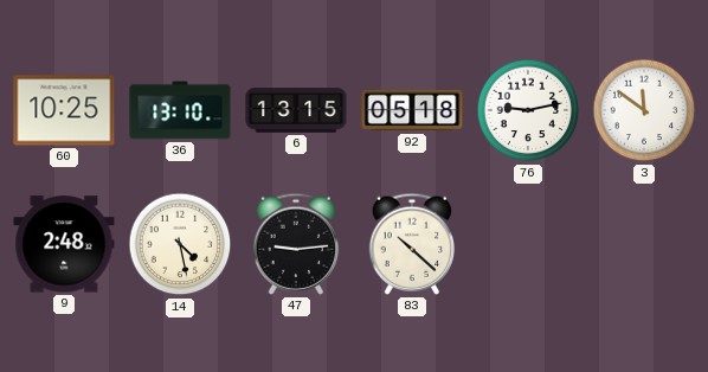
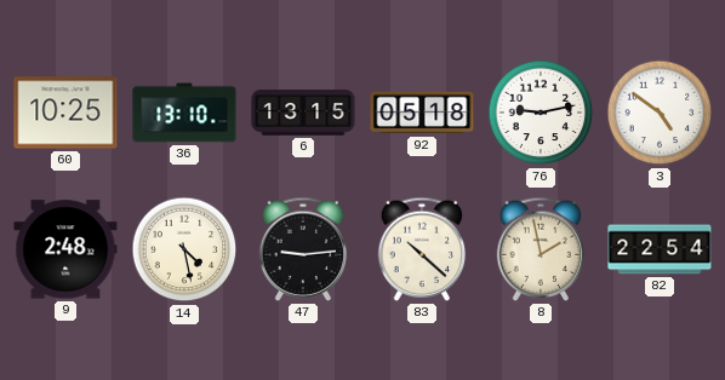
3: 11:51 -> 4:51 (660, 113)
8: none -> 1:58 (541, 249)
82: none -> 22:54 (660, 249)
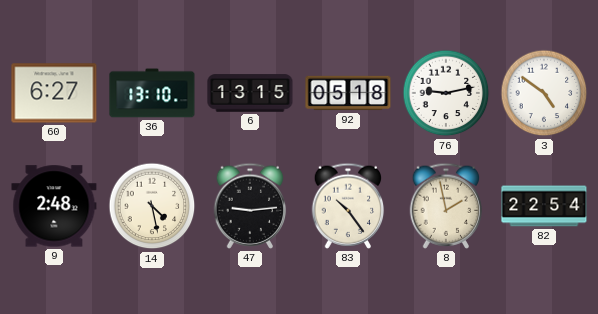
60: 10:25 -> 6:27 (54, 93)
83: 10:22 -> 10:24 (348, 206)
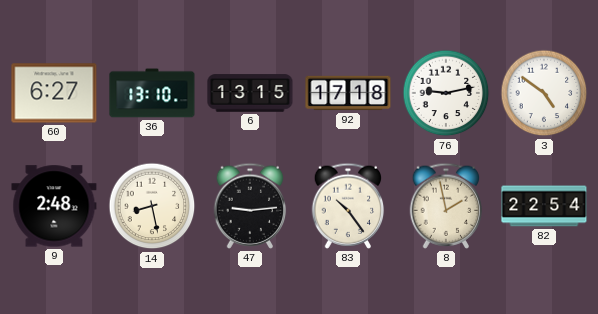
92: 05:18 -> 17:18 (348, 93)
14: 4:28 -> 8:28 (152, 206)
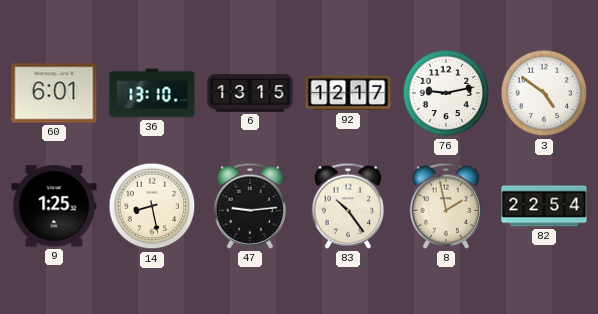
60: 6:27 -> 6:01 (54, 93)
92: 17:18 -> 12:17 (348, 93)
9: 2:48 -> 1:25 (54, 206)
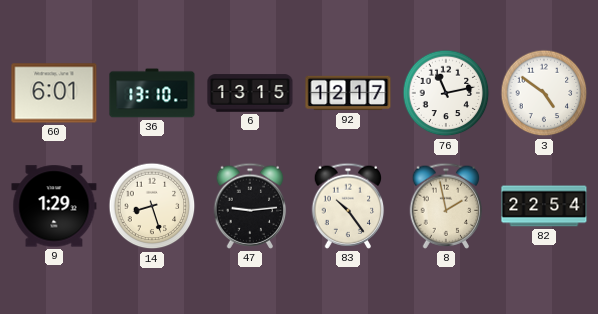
76: 9:13 -> 11:13 (446, 93)
9: 1:25 -> 1:29 (54, 206)
14: 8:28 -> 8:27 (152, 206)
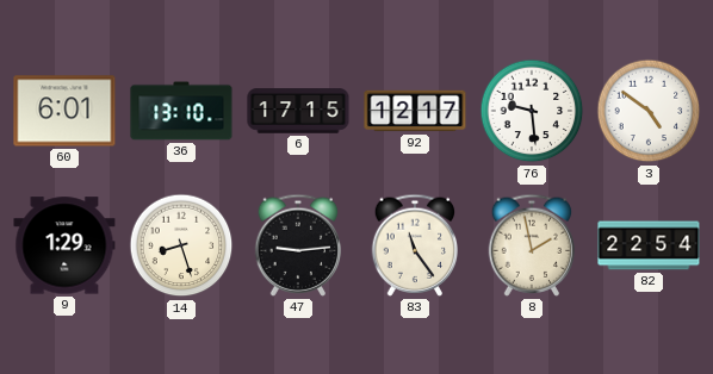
6: 13:15 -> 17:15 (298, 111)
76: 11:13 -> 9:29 (532, 111)
83: 10:24 -> 11:24 (415, 245)
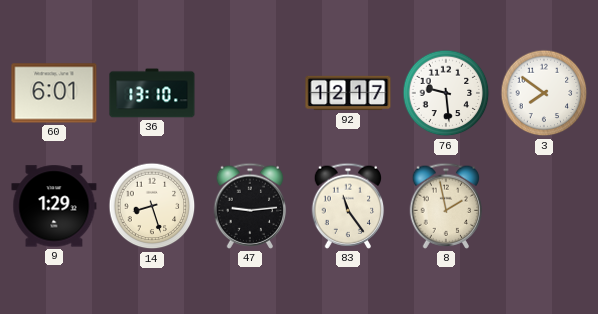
6: 17:15 -> none (298, 111)
3: 4:51 -> 7:51 (544, 93)
82: 22:54 -> none (649, 245)
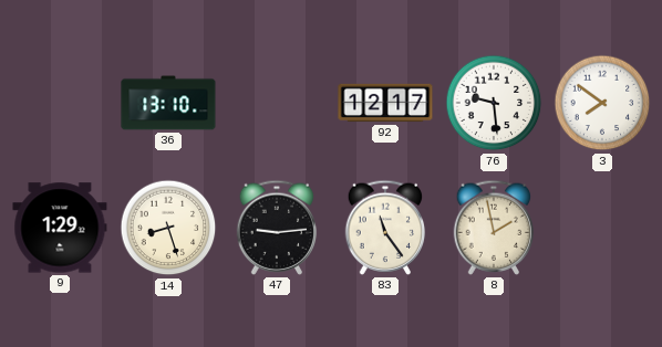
60: 6:01 -> none (54, 93)
